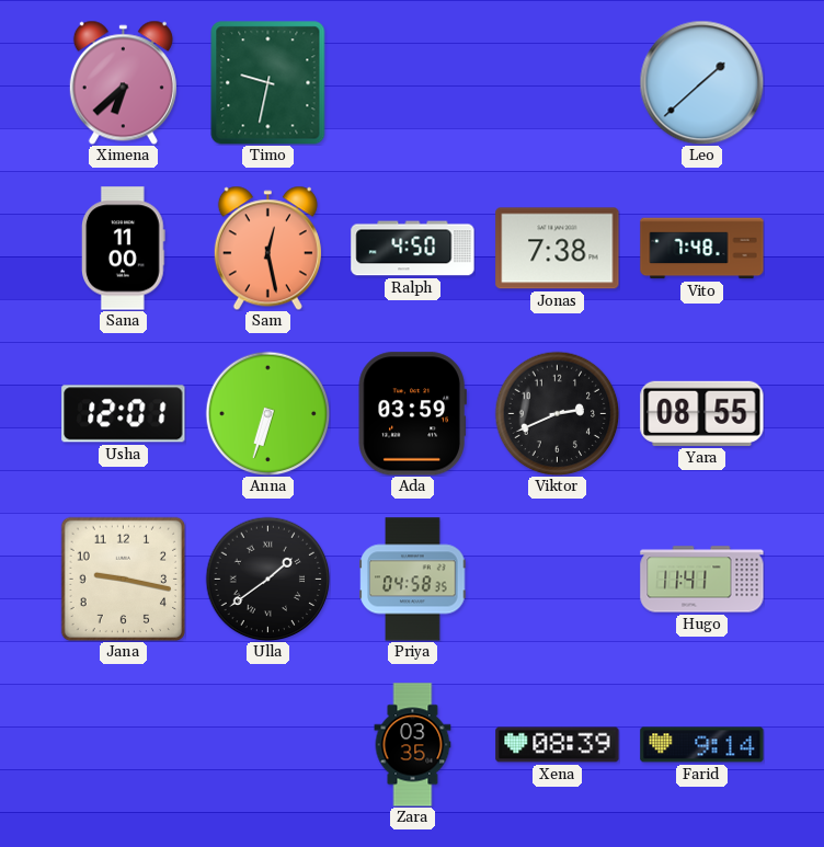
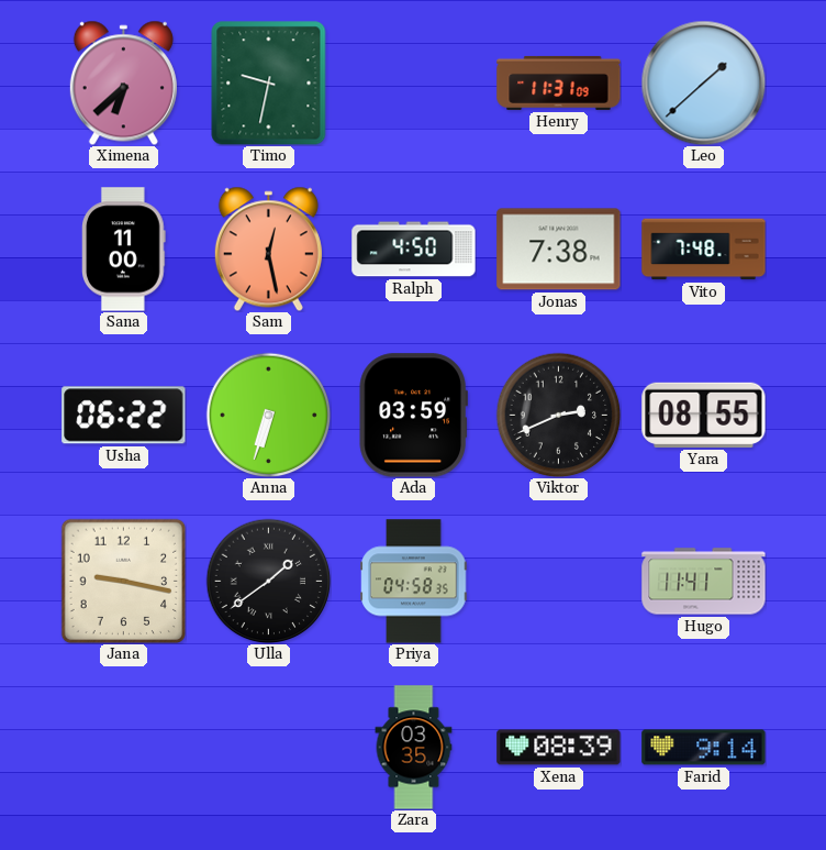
Henry: none -> 11:31 (559, 82)
Usha: 12:01 -> 06:22 (124, 416)
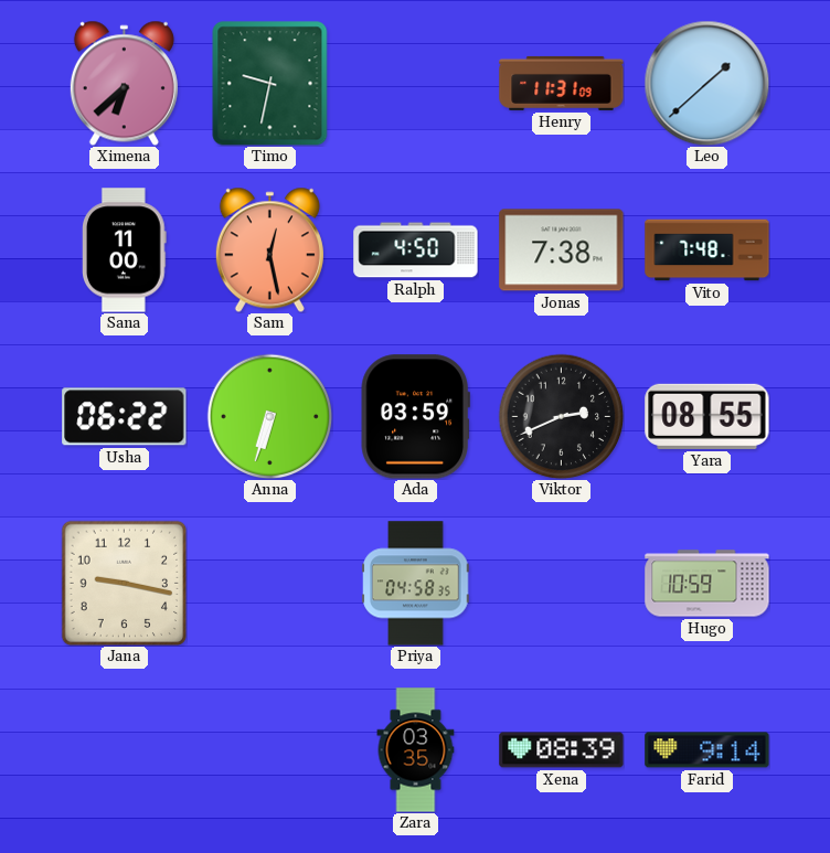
Ulla: 1:39 -> none (268, 581)
Hugo: 11:41 -> 10:59 (707, 584)
